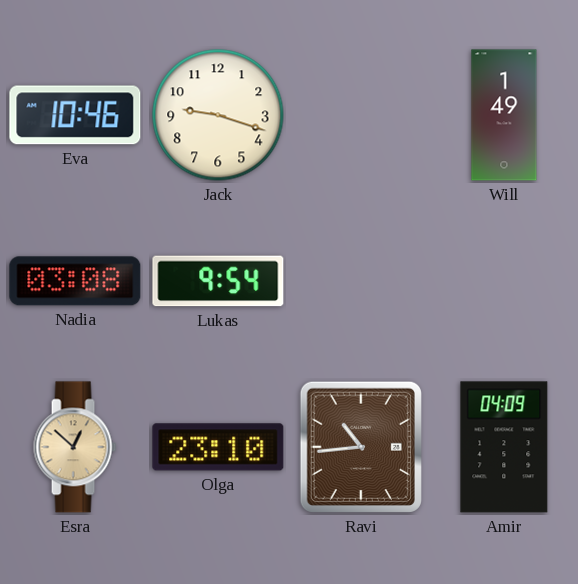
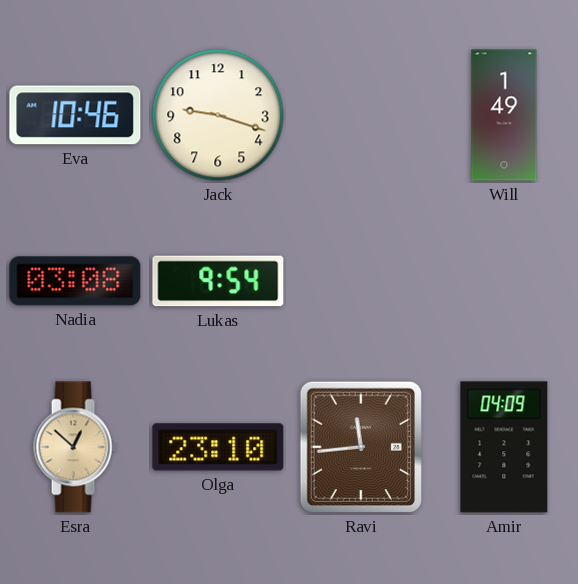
Ravi: 10:44 -> 11:44 (361, 447)
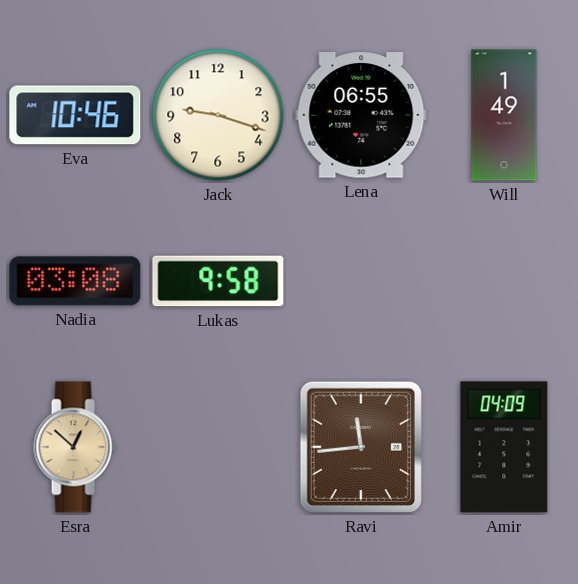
Lena: none -> 06:55 (361, 115)
Lukas: 9:54 -> 9:58 (218, 281)
Olga: 23:10 -> none (218, 447)
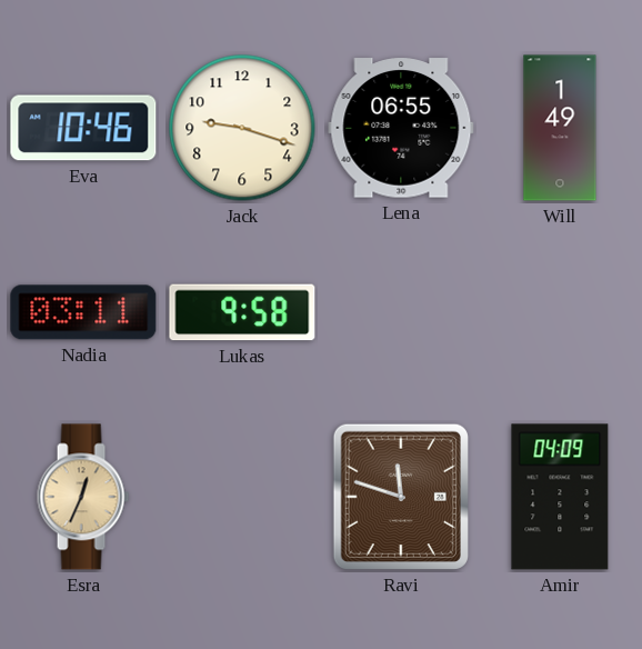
Nadia: 03:08 -> 03:11 (83, 312)
Esra: 12:52 -> 12:34 (83, 497)
Ravi: 11:44 -> 11:48 (401, 497)
